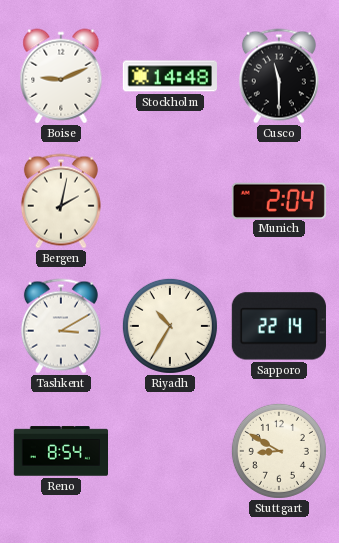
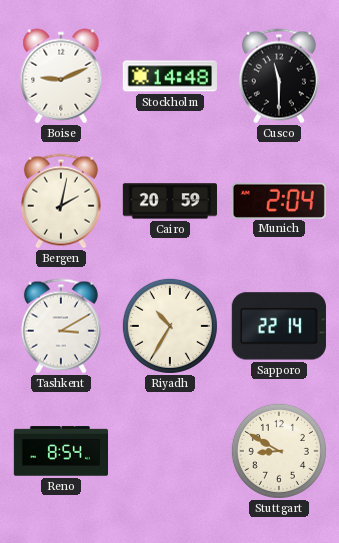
Cairo: none -> 20:59 (169, 201)
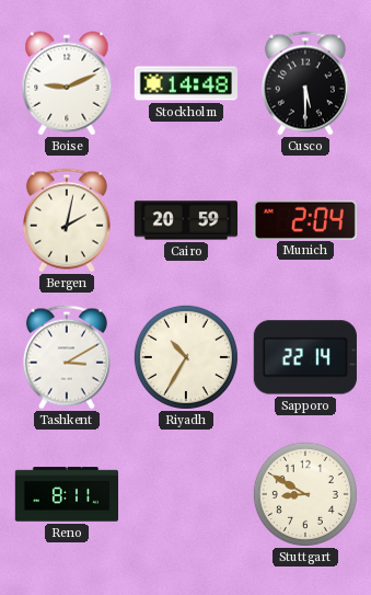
Cusco: 11:30 -> 5:30 (305, 83)
Reno: 8:54 -> 8:11 (66, 494)
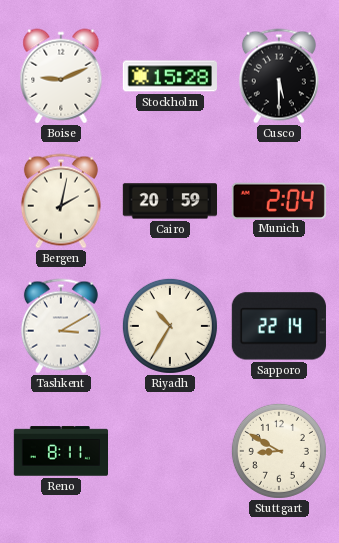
Stockholm: 14:48 -> 15:28 (170, 76)
